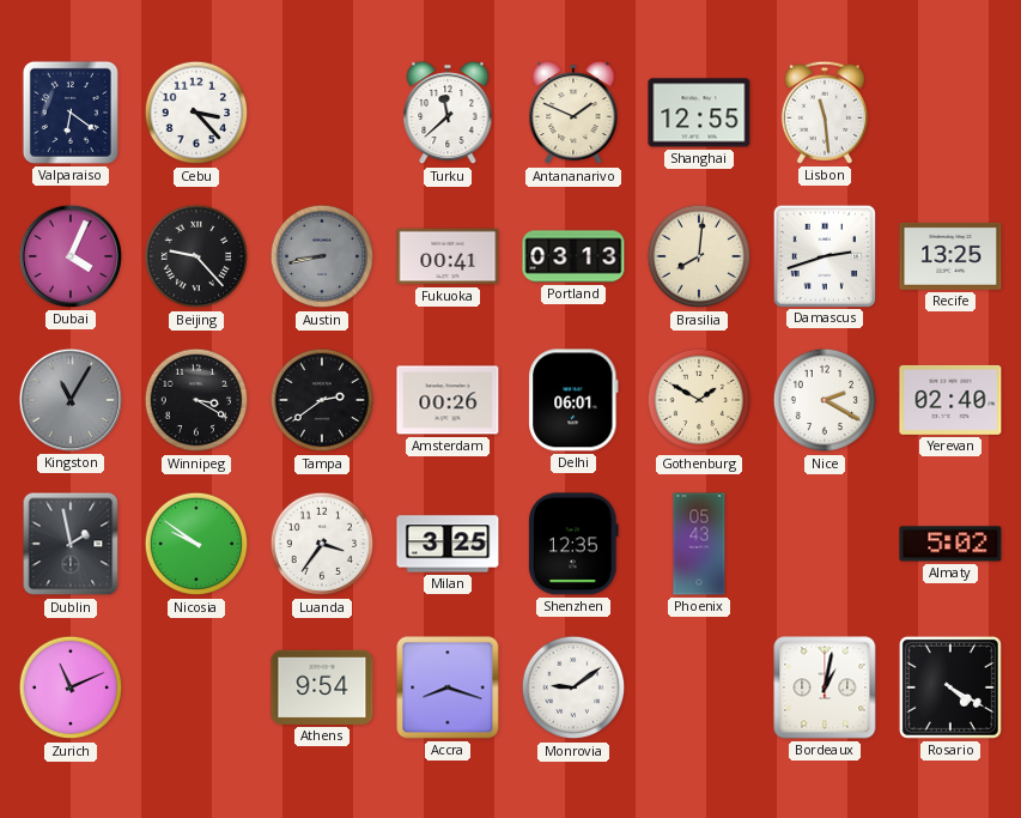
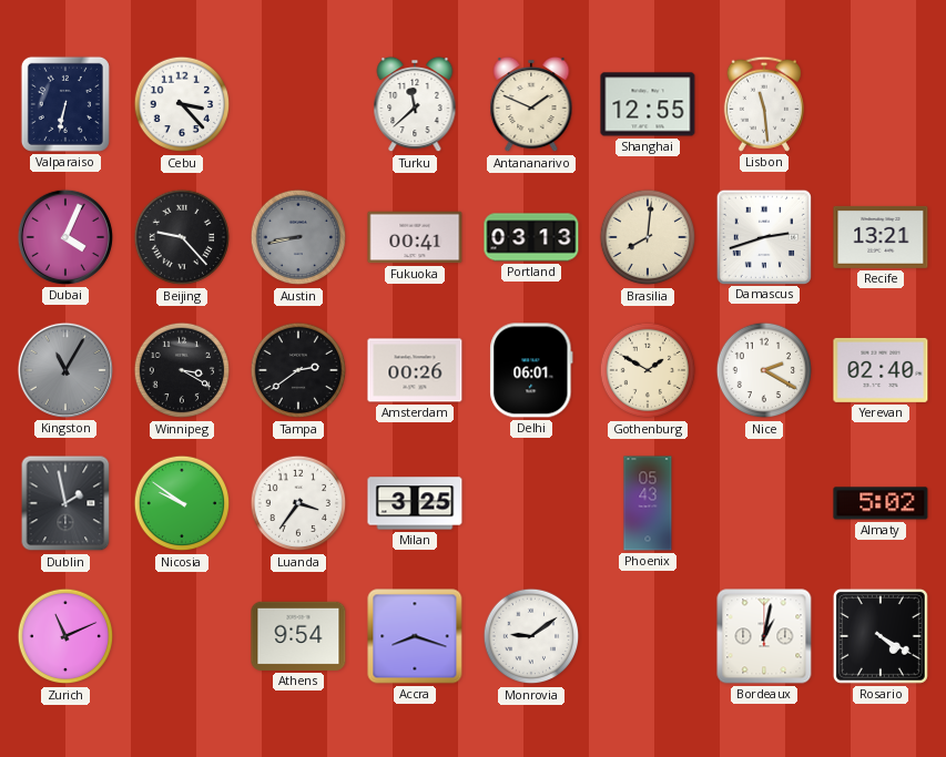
Valparaiso: 6:21 -> 6:32 (65, 104)
Recife: 13:25 -> 13:21 (881, 237)
Shenzhen: 12:35 -> none (573, 544)
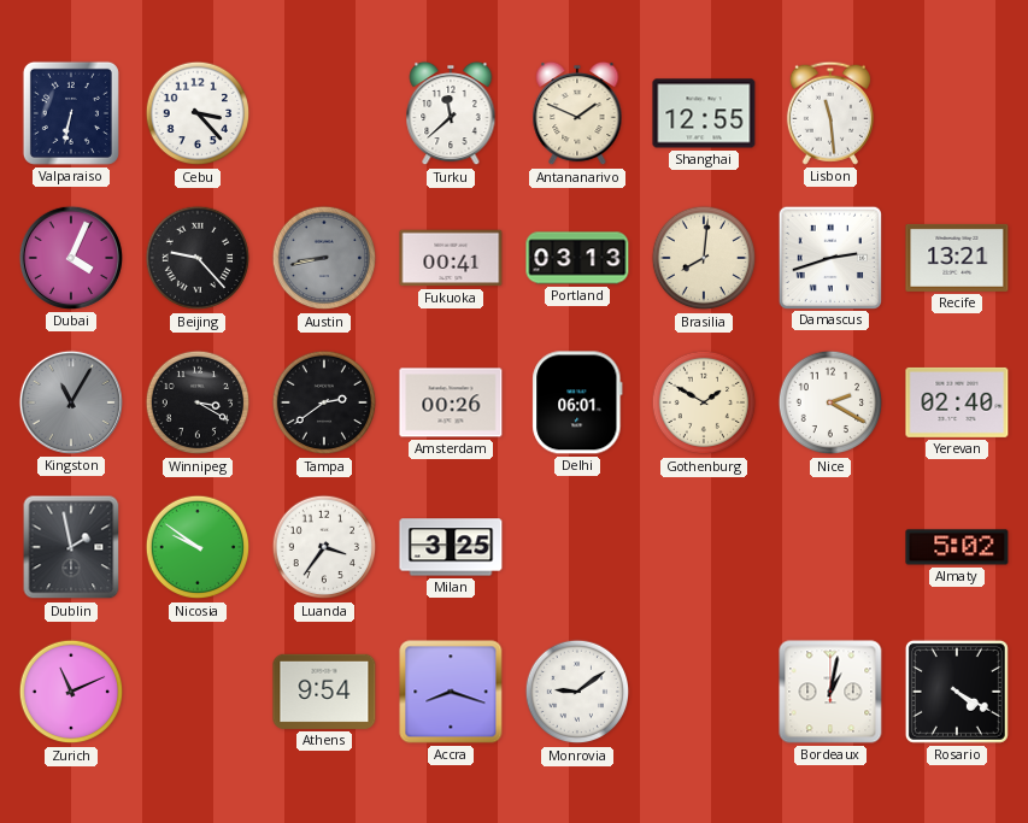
Phoenix: 05:43 -> none (648, 503)
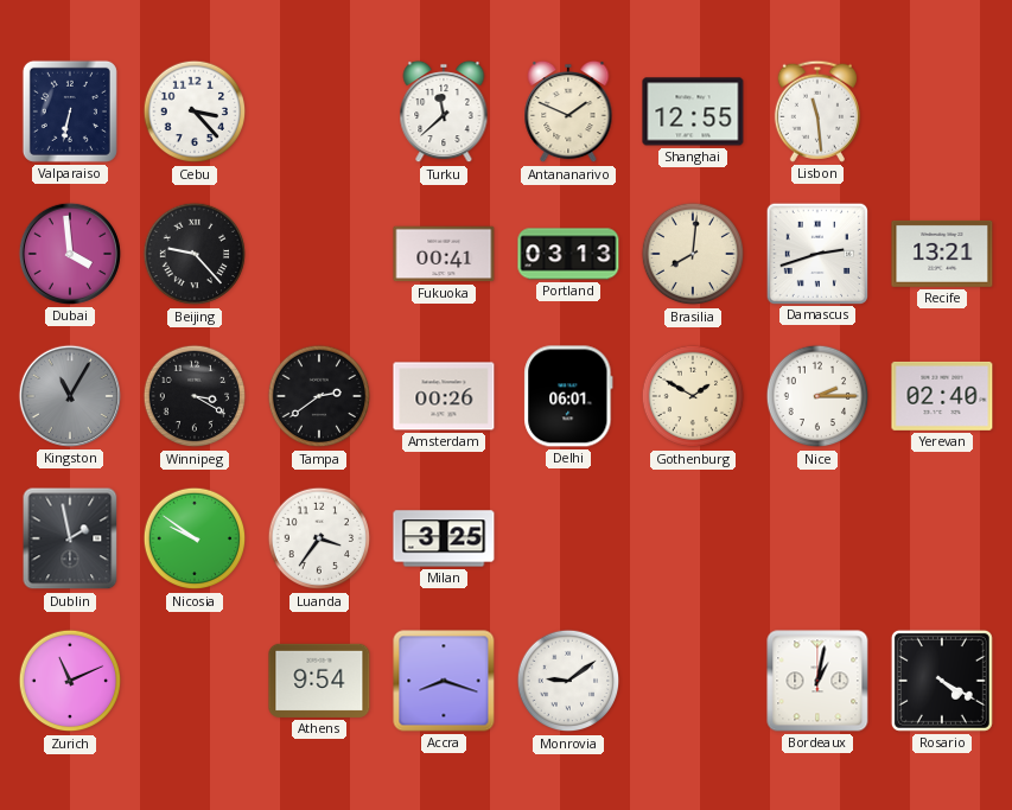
Dubai: 4:04 -> 3:59 (70, 254)
Austin: 8:43 -> none (324, 258)
Nice: 2:20 -> 2:15 (817, 396)
Almaty: 5:02 -> none (957, 547)
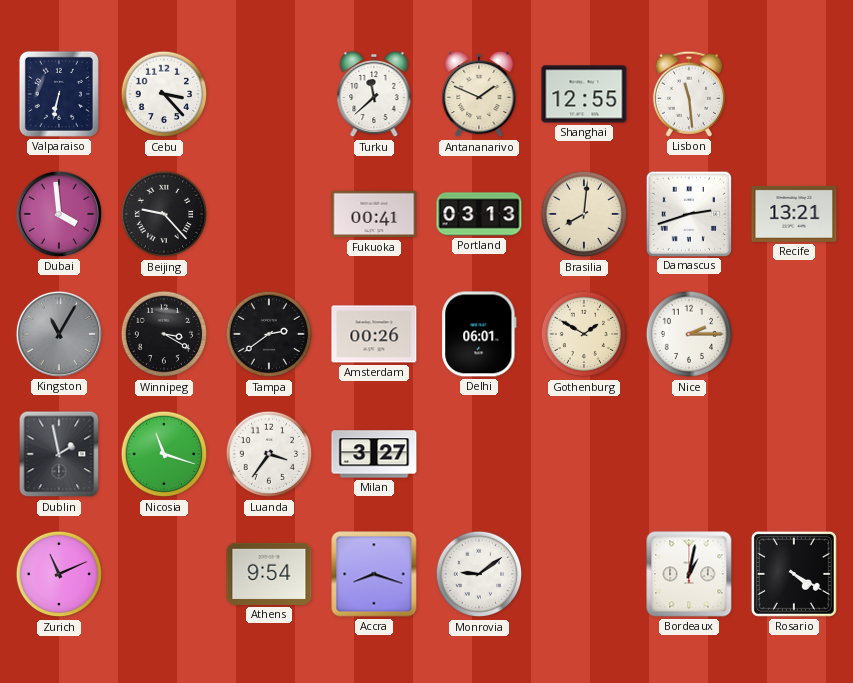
Yerevan: 02:40 -> none (942, 396)
Nicosia: 9:51 -> 11:18 (164, 454)
Milan: 3:25 -> 3:27 (374, 454)
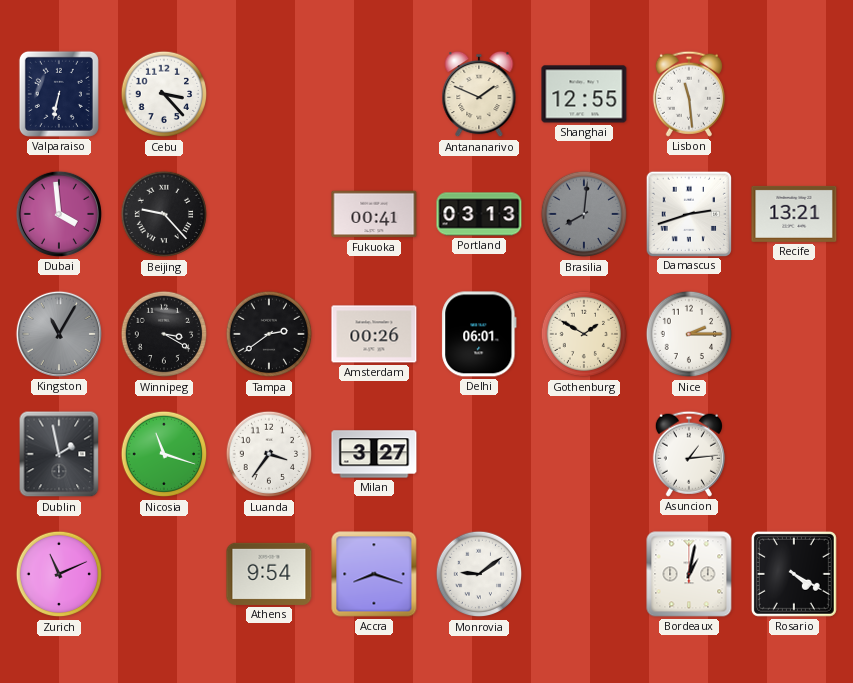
Turku: 11:38 -> none (374, 94)
Brasilia dial: cream -> grey (584, 214)
Asuncion: none -> 1:14 (689, 454)
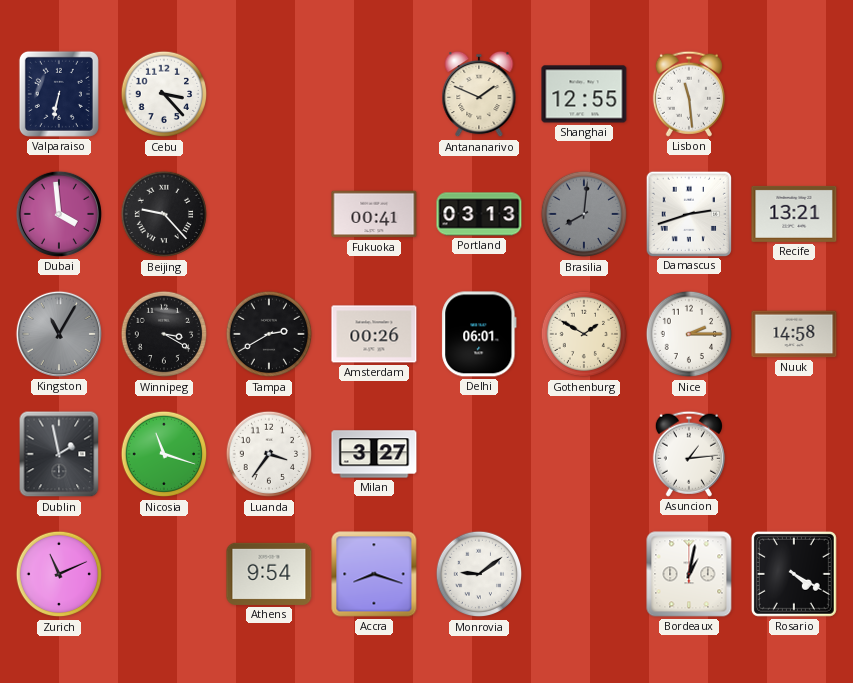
Tampa: 2:39 -> 2:40 (269, 334)
Nuuk: none -> 14:58 (794, 334)
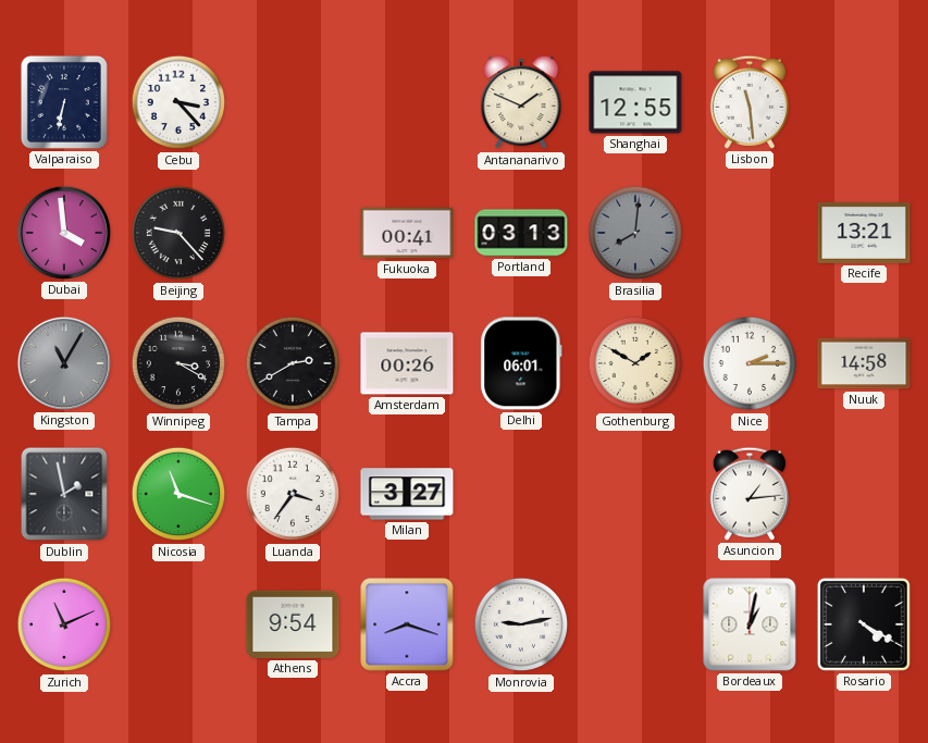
Damascus: 2:42 -> none (688, 213)
Monrovia: 9:09 -> 9:13 (521, 624)
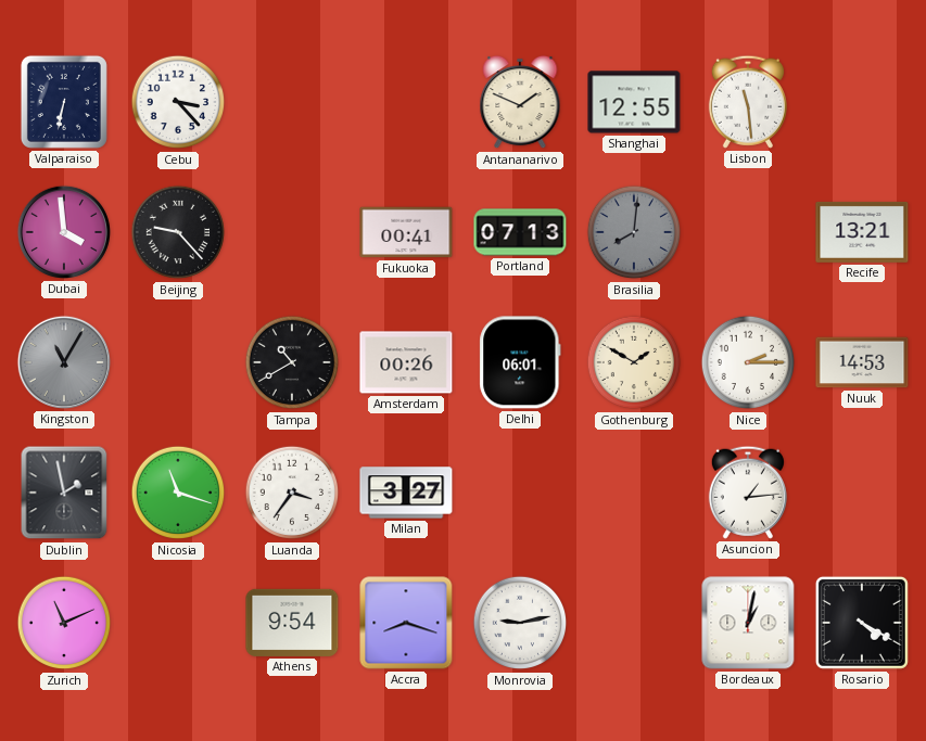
Portland: 03:13 -> 07:13 (520, 232)
Winnipeg: 3:20 -> none (178, 363)
Tampa: 2:40 -> 10:40 (292, 362)
Nuuk: 14:58 -> 14:53 (862, 362)
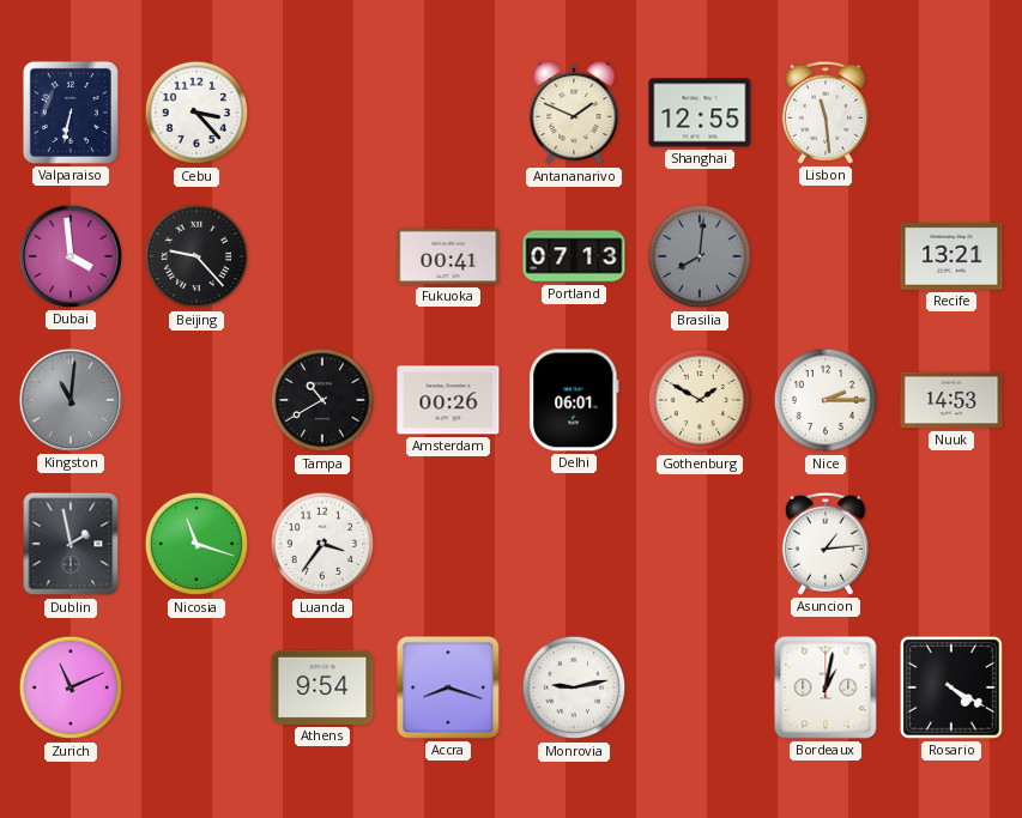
Kingston: 11:05 -> 11:01 (71, 400)
Milan: 3:27 -> none (406, 493)
